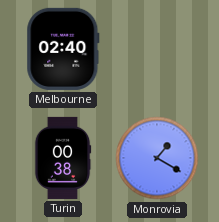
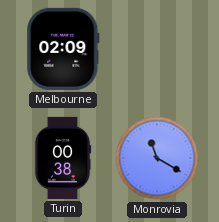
Melbourne: 02:40 -> 02:09 (63, 49)
Monrovia: 1:20 -> 11:20 (157, 158)
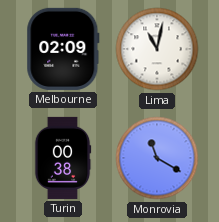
Lima: none -> 11:02 (157, 49)
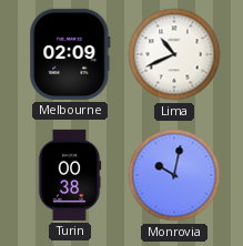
Lima: 11:02 -> 10:41 (174, 54)
Monrovia: 11:20 -> 10:02 (174, 175)
